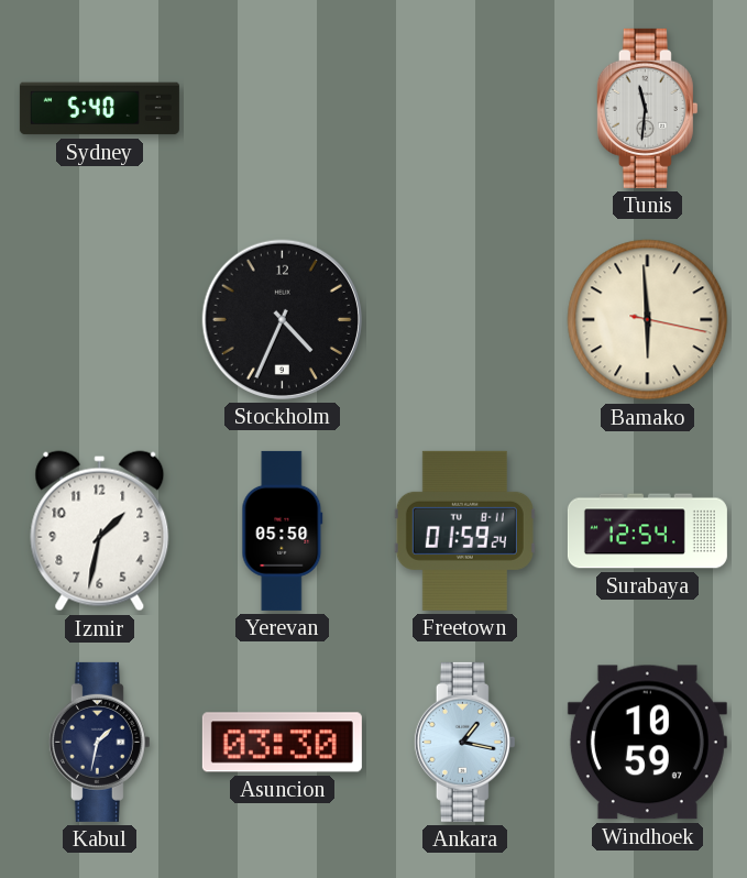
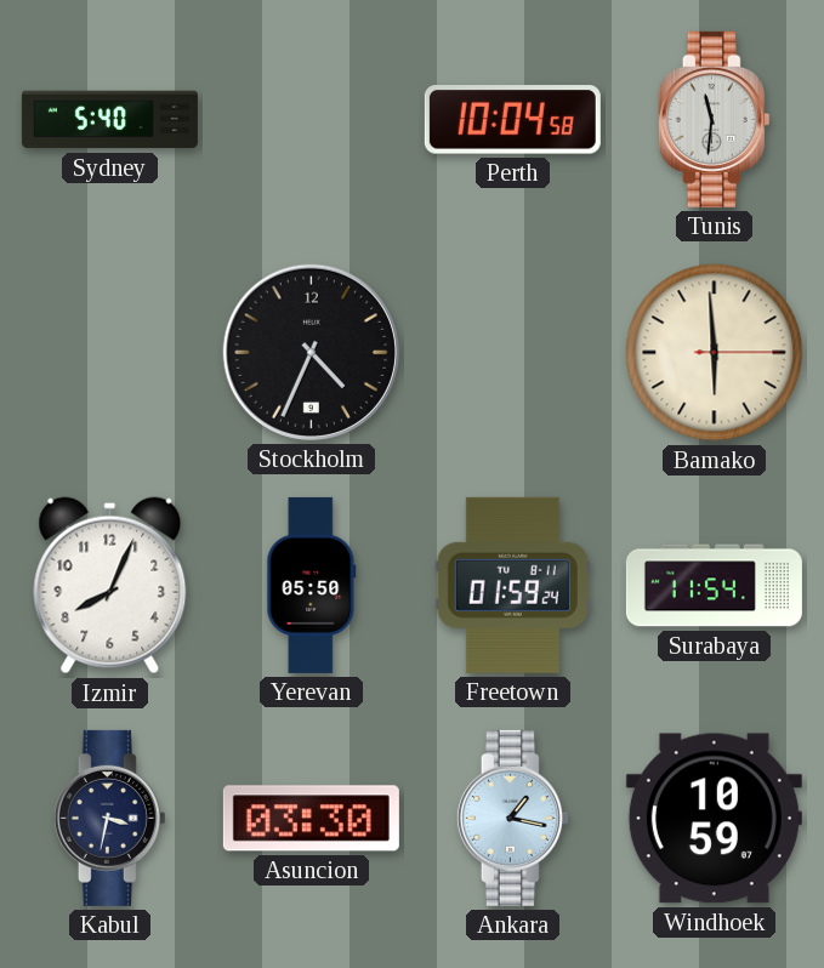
Perth: none -> 10:04 (512, 120)
Bamako: 5:59:17 -> 5:59:15 (715, 353)
Izmir: 1:32 -> 8:04 (110, 586)
Surabaya: 12:54 -> 11:54 (714, 586)
Kabul: 1:32 -> 3:32 (109, 818)
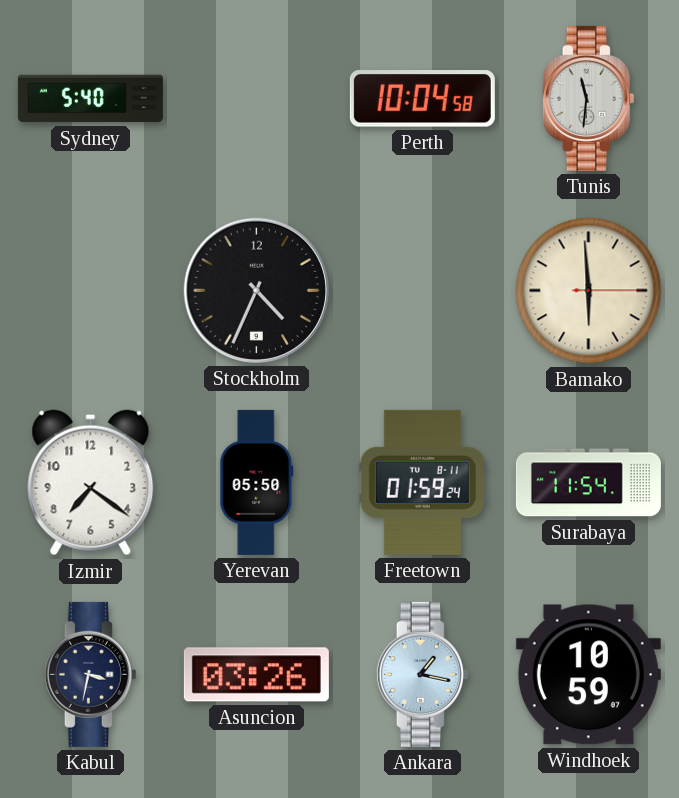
Izmir: 8:04 -> 7:21 (91, 483)
Asuncion: 03:30 -> 03:26 (256, 675)
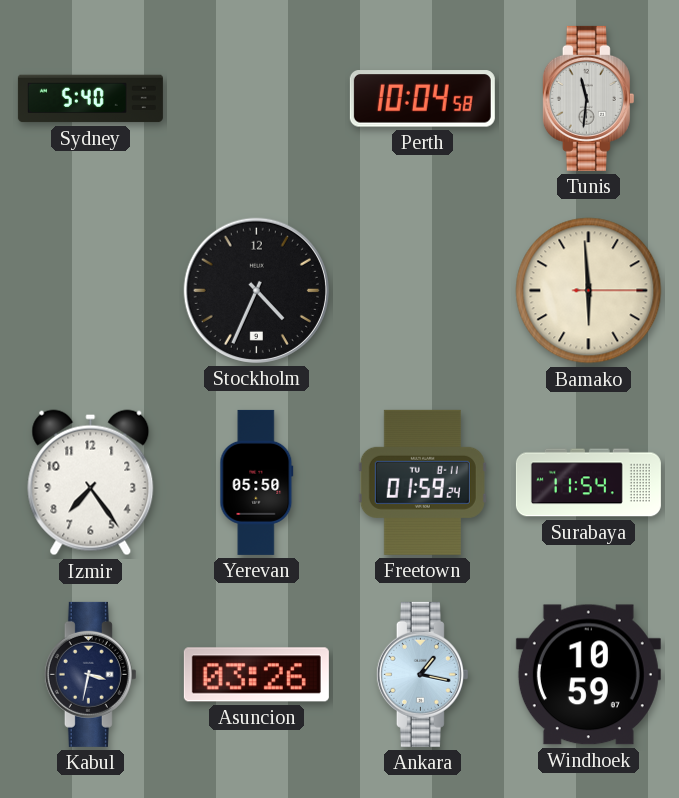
Izmir: 7:21 -> 7:24 (91, 483)
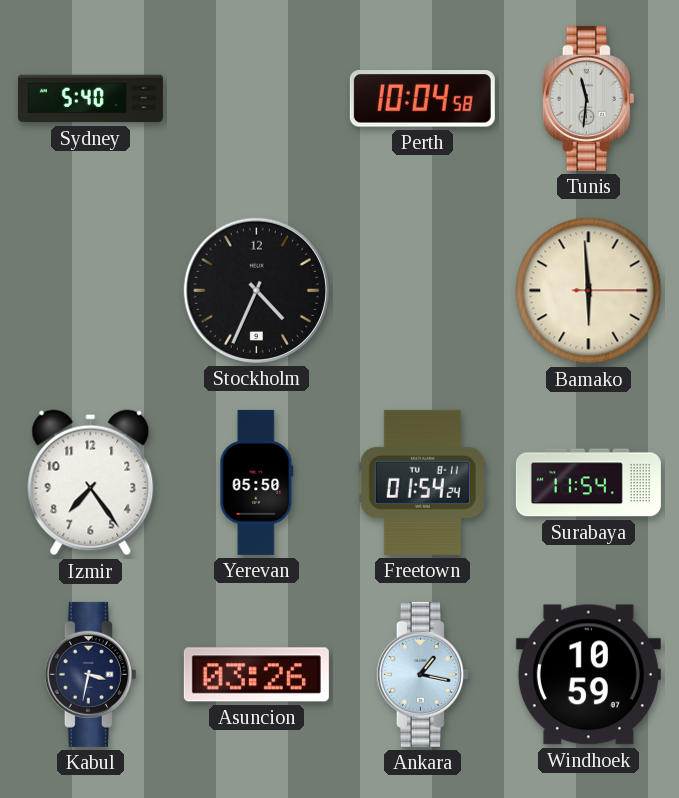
Freetown: 01:59 -> 01:54 (422, 482)
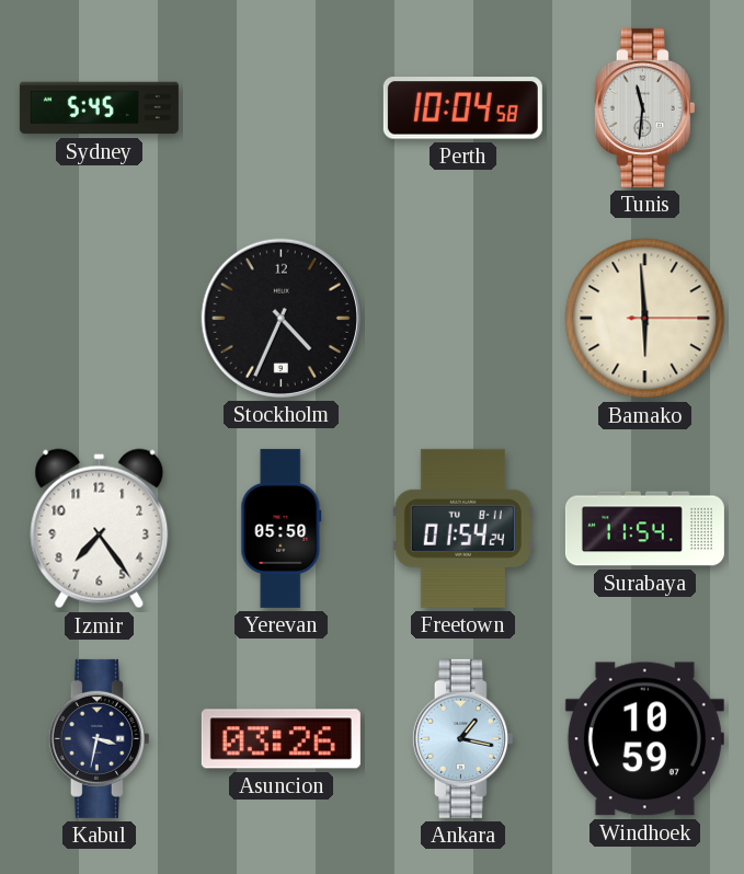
Sydney: 5:40 -> 5:45 (99, 108)
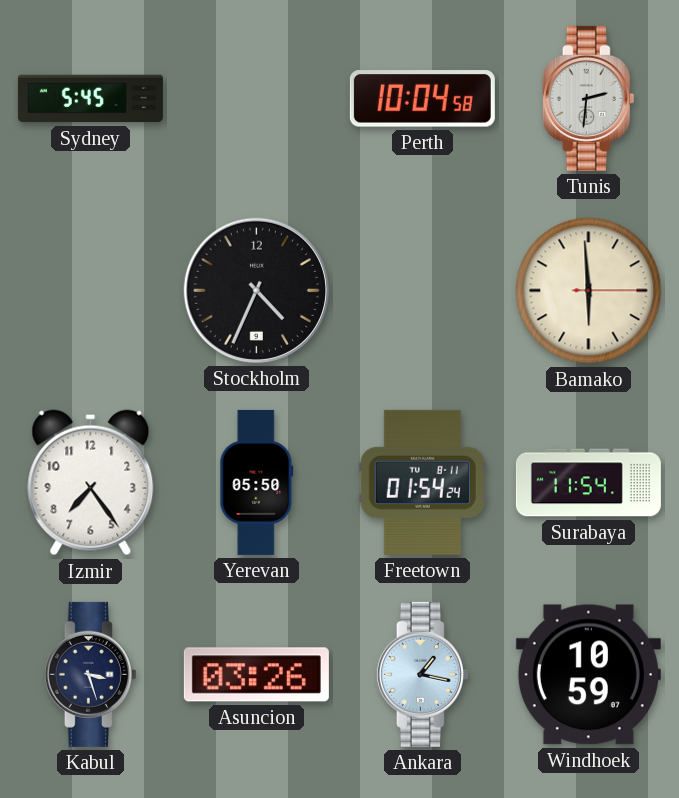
Tunis: 11:31 -> 2:31 (588, 98)
Kabul: 3:32 -> 3:27 (90, 674)
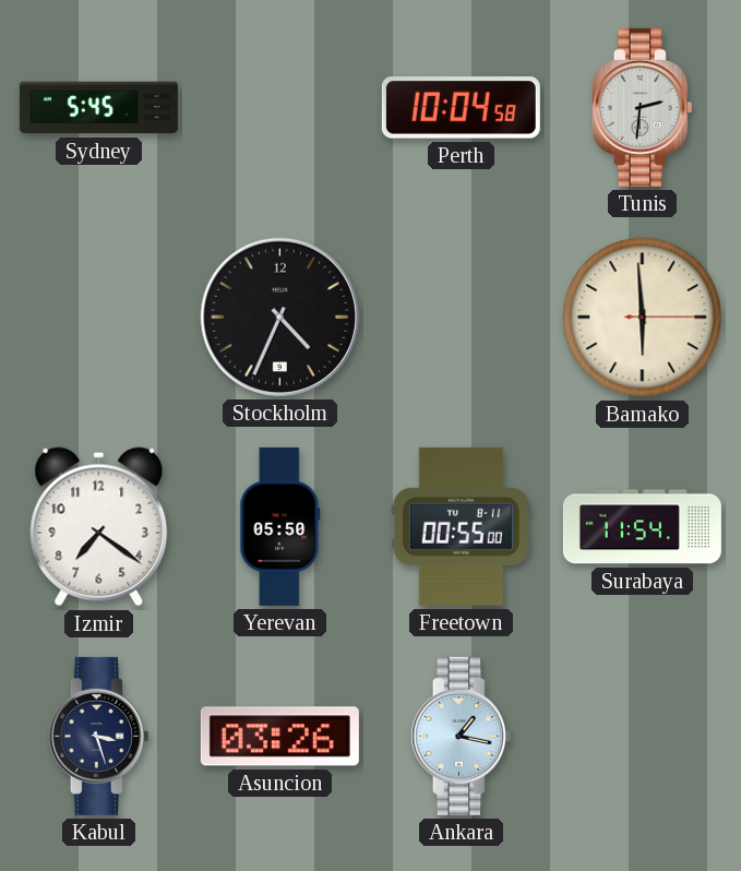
Izmir: 7:24 -> 7:21 (99, 527)
Freetown: 01:54 -> 00:55 (461, 526)
Windhoek: 10:59 -> none (588, 675)
